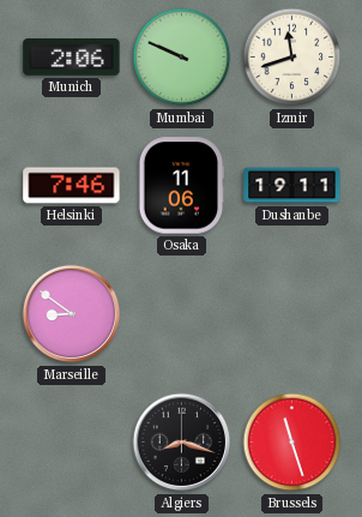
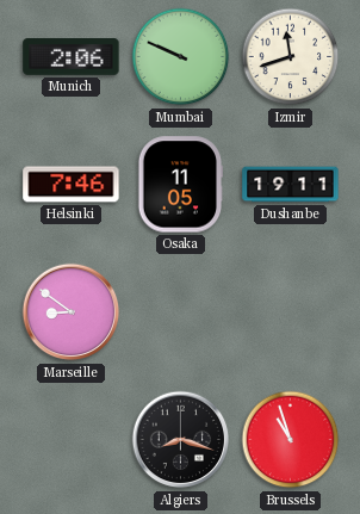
Osaka: 11:06 -> 11:05 (180, 185)
Brussels: 11:27 -> 10:57 (291, 440)
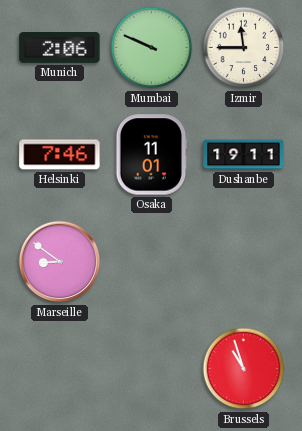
Izmir: 11:42 -> 11:45 (244, 48)
Osaka: 11:05 -> 11:01 (151, 155)
Algiers: 8:18 -> none (181, 440)
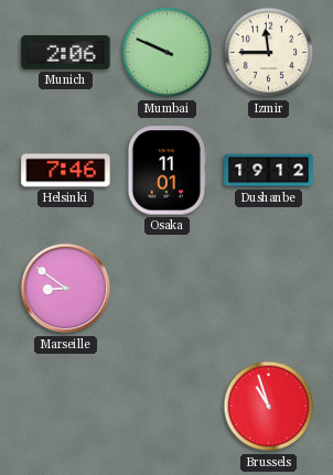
Dushanbe: 19:11 -> 19:12 (269, 171)
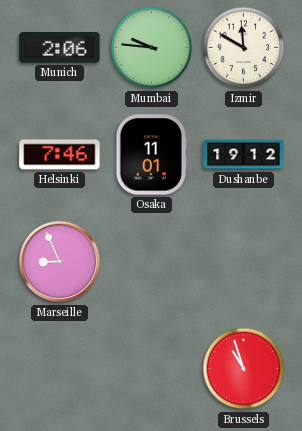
Mumbai: 9:49 -> 9:46 (152, 48)
Izmir: 11:45 -> 11:50 (244, 48)
Marseille: 8:51 -> 8:56 (60, 262)
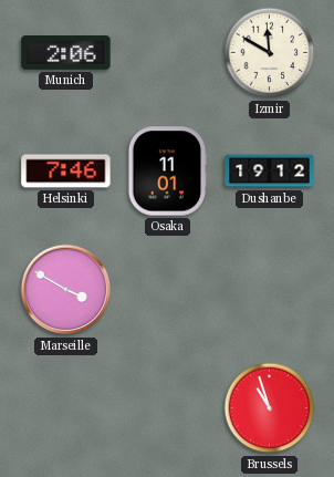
Mumbai: 9:46 -> none (152, 48)
Marseille: 8:56 -> 3:50 (66, 290)
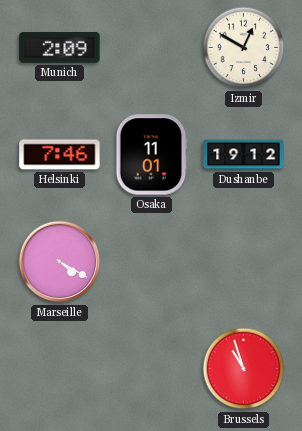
Munich: 2:06 -> 2:09 (60, 48)
Izmir: 11:50 -> 12:50 (244, 48)
Marseille: 3:50 -> 4:20 (60, 262)
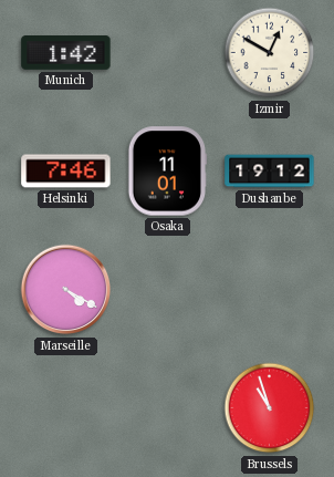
Munich: 2:09 -> 1:42 (66, 53)
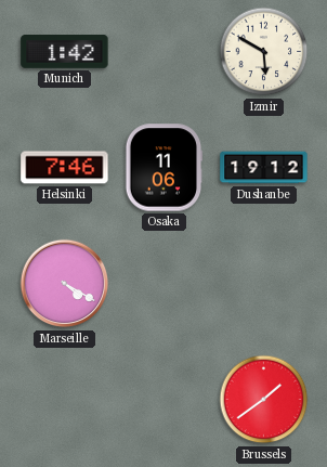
Izmir: 12:50 -> 5:50 (264, 52)
Osaka: 11:01 -> 11:06 (163, 168)
Brussels: 10:57 -> 1:39 (264, 400)
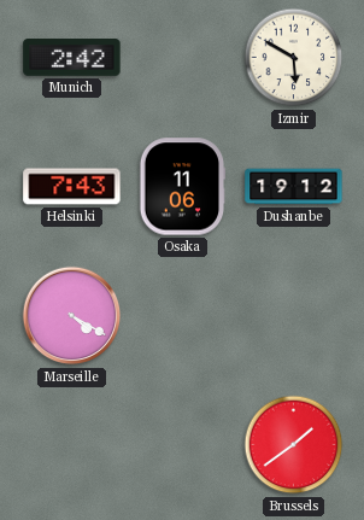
Munich: 1:42 -> 2:42 (72, 58)
Helsinki: 7:46 -> 7:43 (72, 187)
